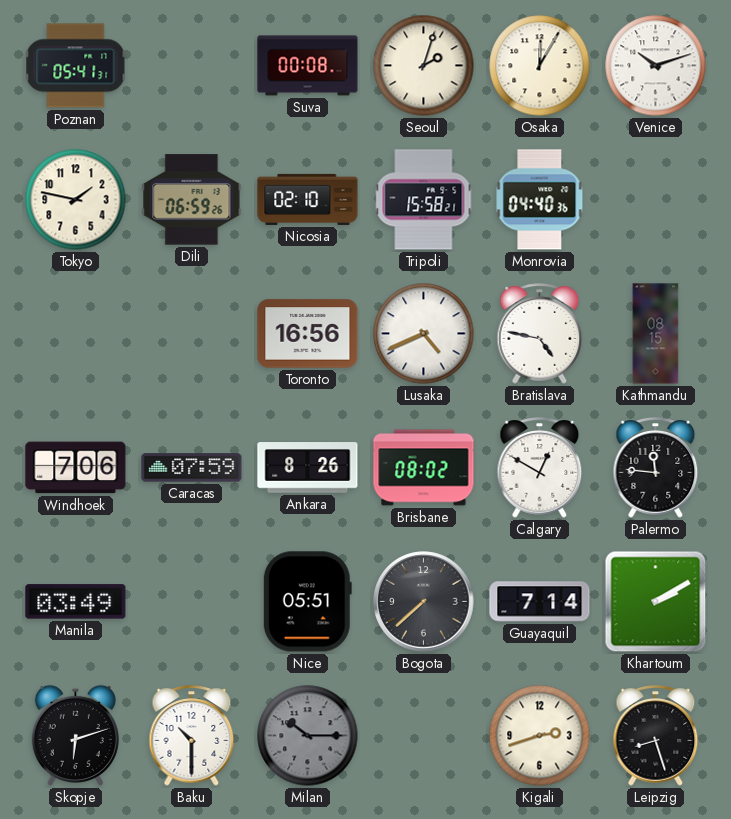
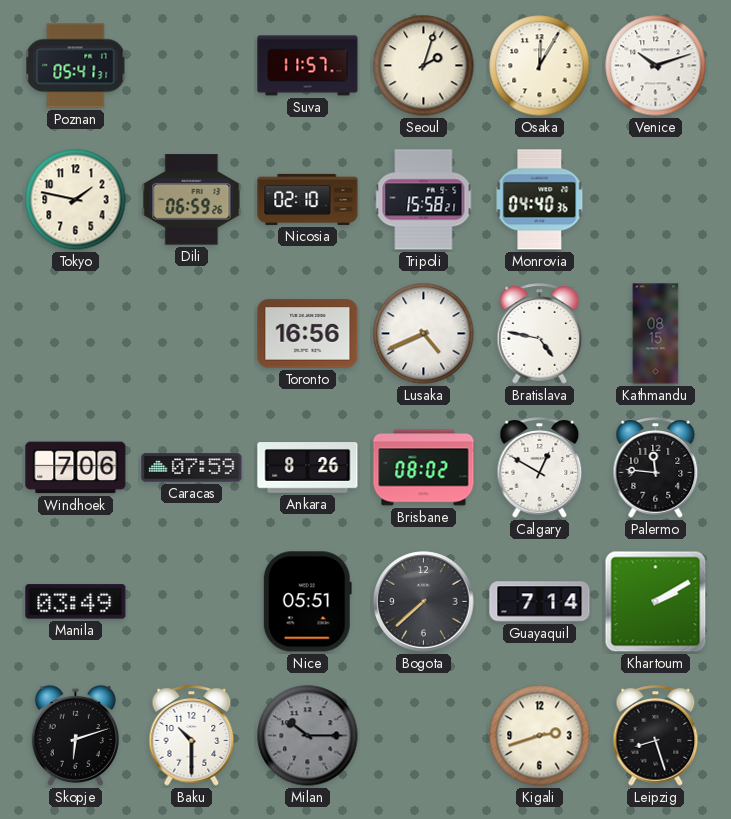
Suva: 00:08 -> 11:57 (308, 66)
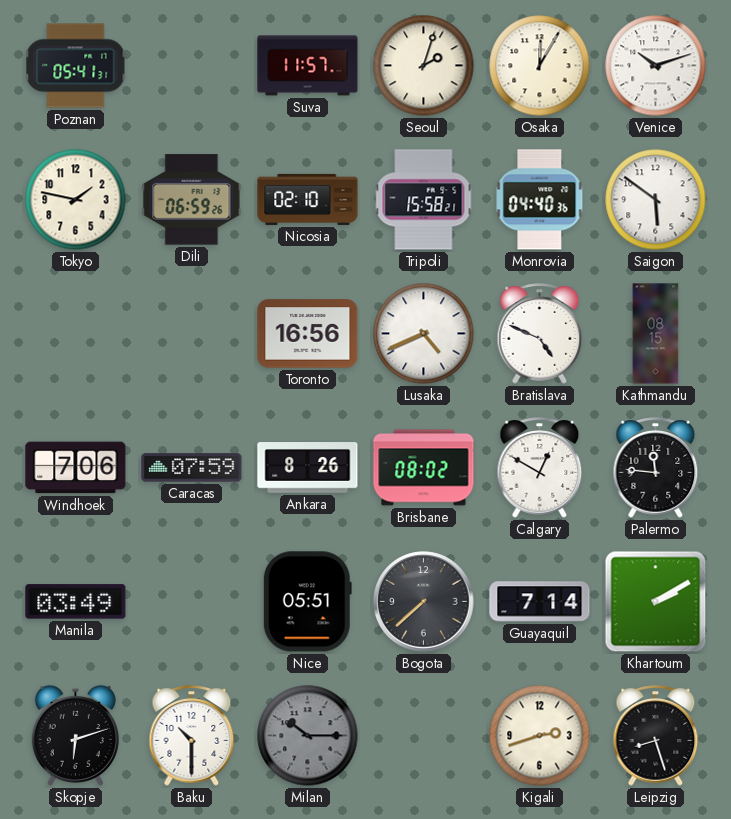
Saigon: none -> 5:51 (656, 200)
Bratislava: 4:47 -> 4:49 (540, 334)
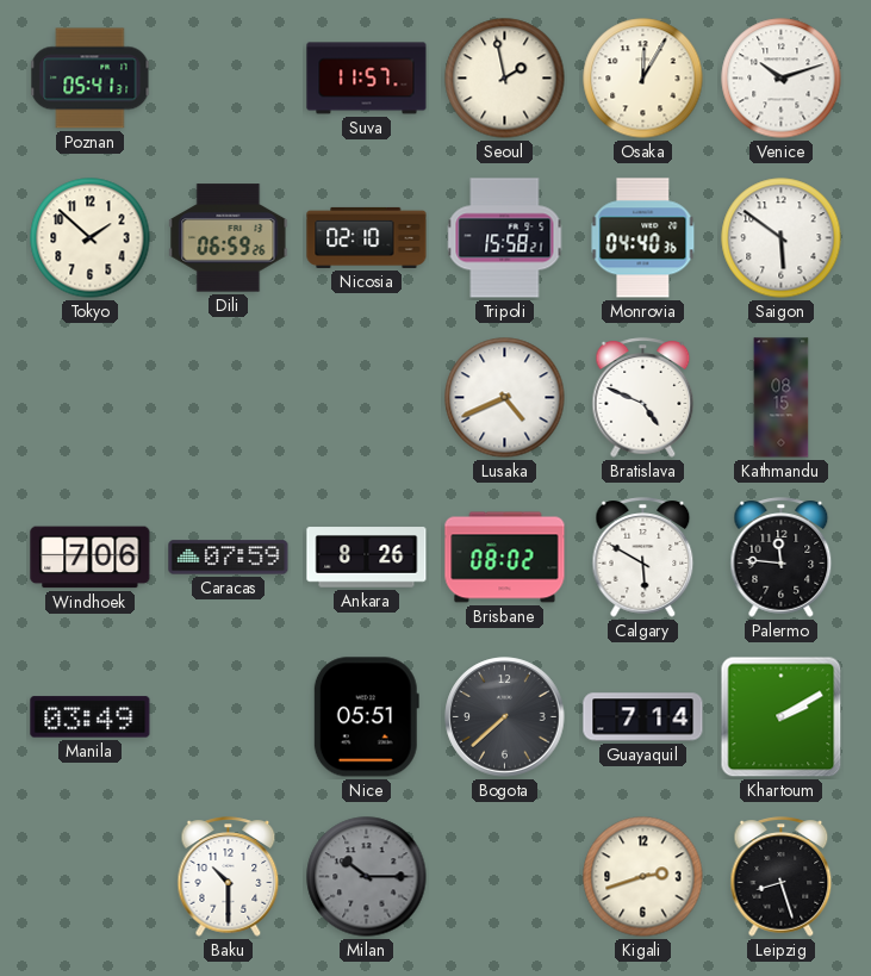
Seoul: 2:03 -> 1:58 (505, 79)
Tokyo: 1:47 -> 1:52 (91, 238)
Toronto: 16:56 -> none (308, 334)
Calgary: 12:50 -> 5:50 (643, 558)
Skopje: 6:12 -> none (75, 735)
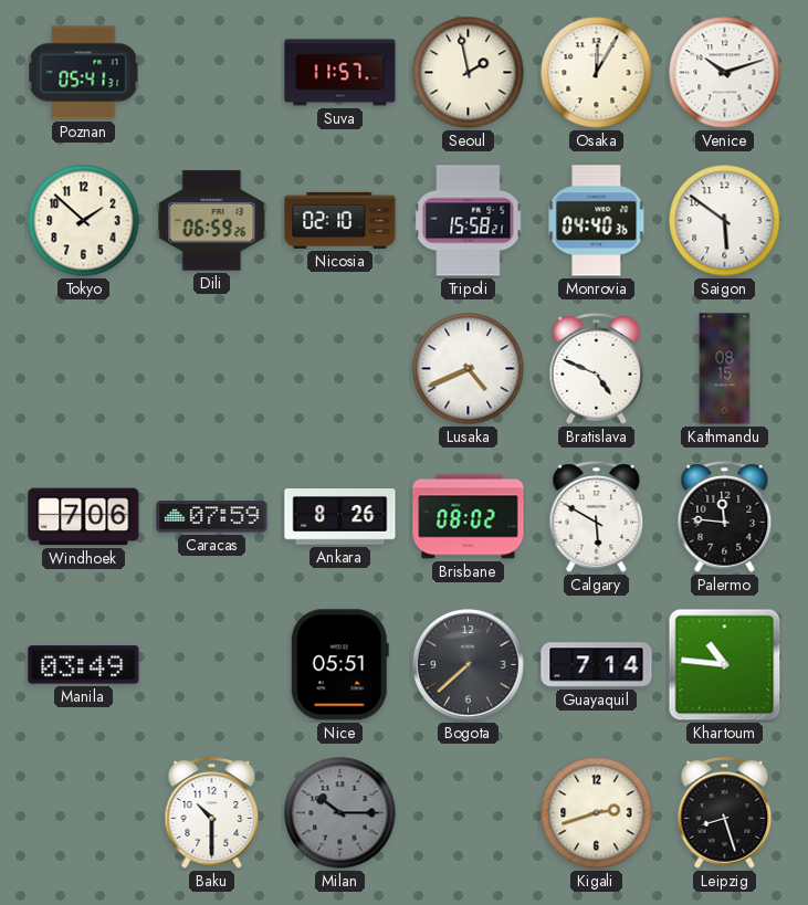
Khartoum: 2:10 -> 10:46 (725, 665)
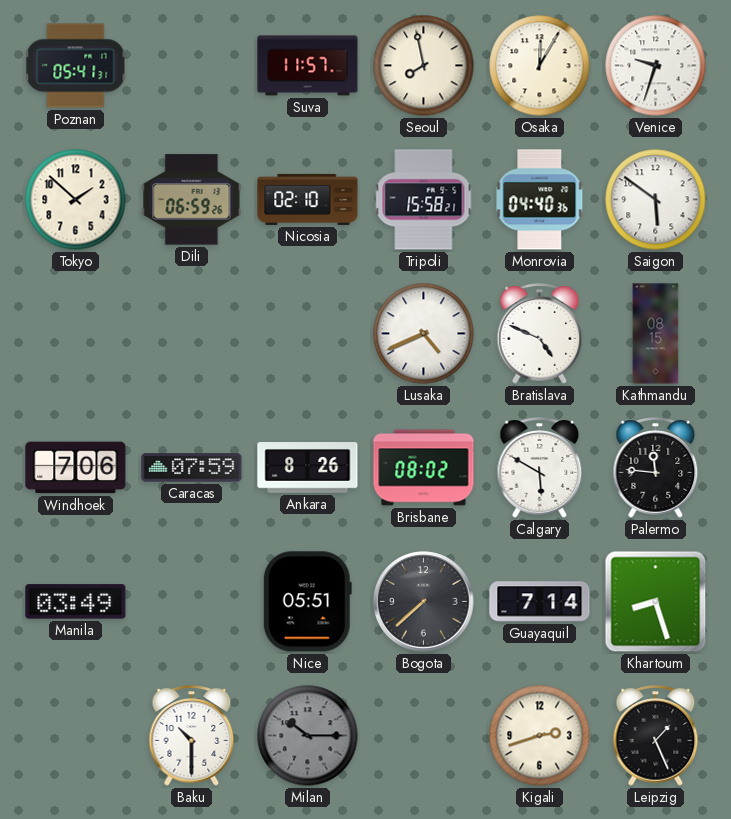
Seoul: 1:58 -> 7:58 (424, 66)
Venice: 10:12 -> 9:33 (656, 66)
Khartoum: 10:46 -> 8:27 (656, 602)
Leipzig: 8:27 -> 1:26 (656, 736)
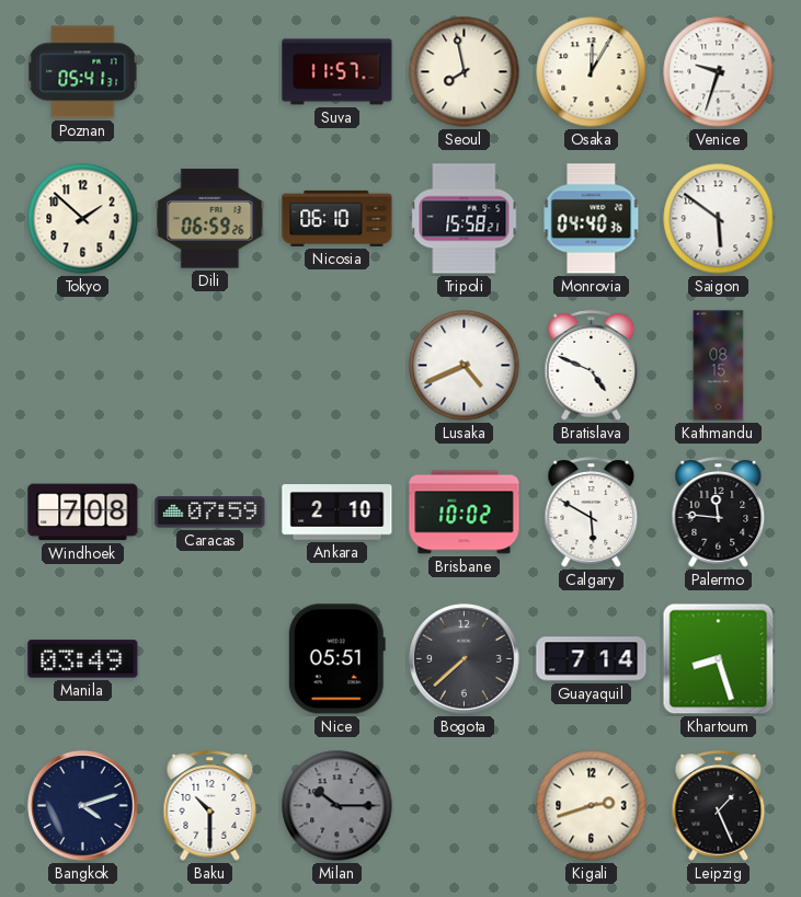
Nicosia: 02:10 -> 06:10 (337, 218)
Windhoek: 7:06 -> 7:08 (83, 513)
Ankara: 8:26 -> 2:10 (337, 513)
Brisbane: 08:02 -> 10:02 (465, 513)
Bangkok: none -> 4:12 (83, 806)
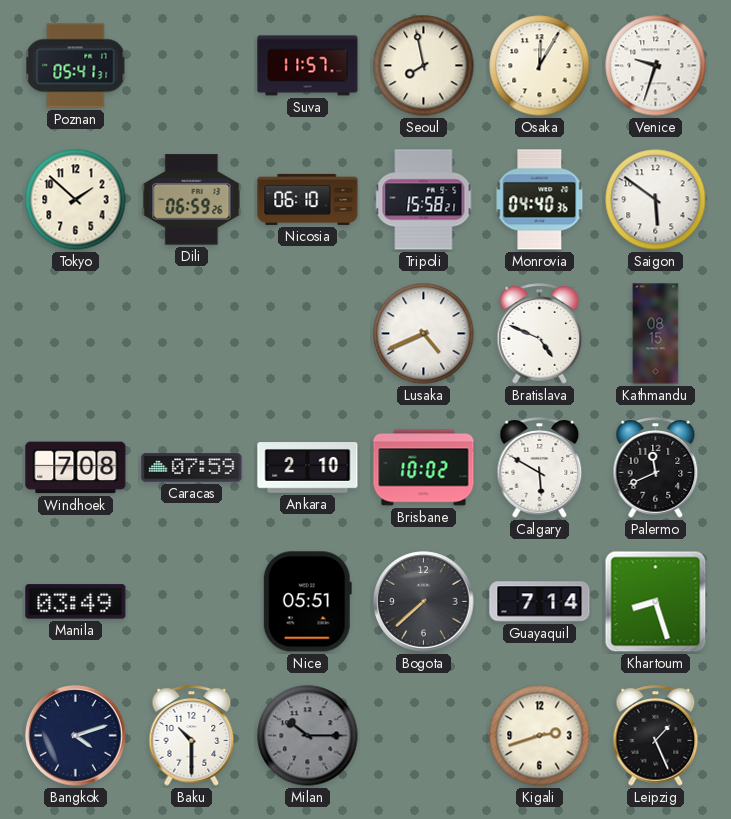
Palermo: 11:46 -> 11:41 (656, 468)
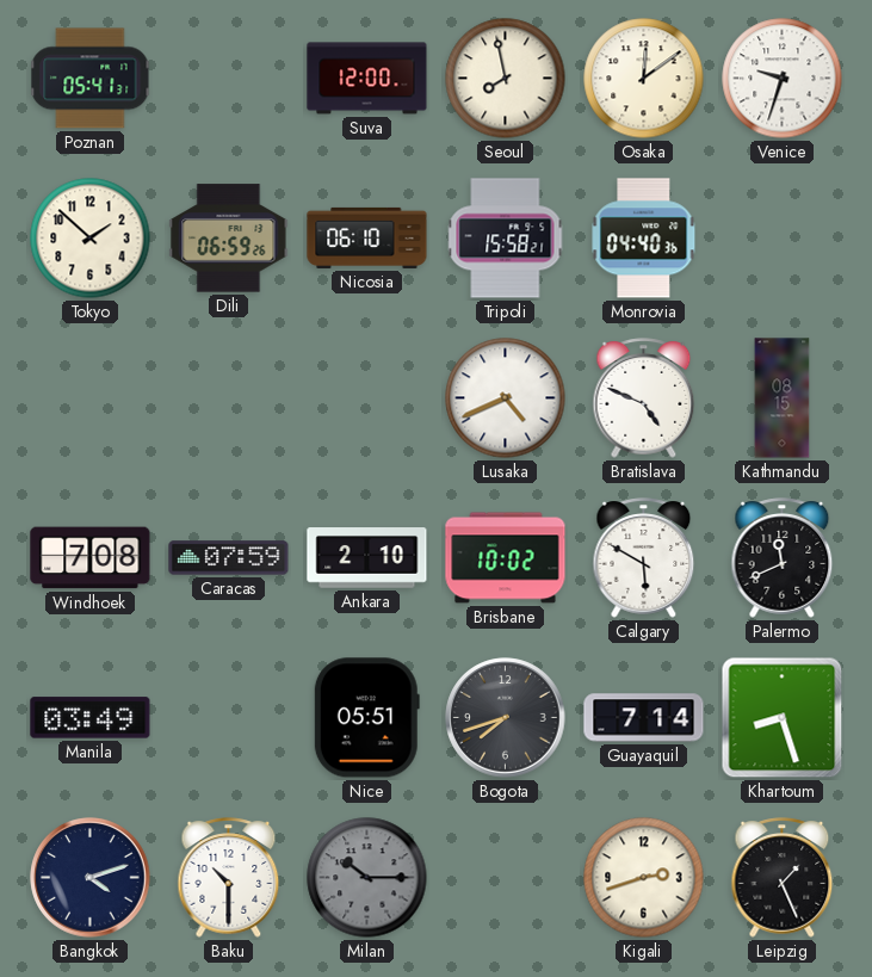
Suva: 11:57 -> 12:00 (367, 79)
Osaka: 12:05 -> 12:09 (644, 79)
Saigon: 5:51 -> none (656, 200)
Bogota: 7:38 -> 7:42 (506, 718)
